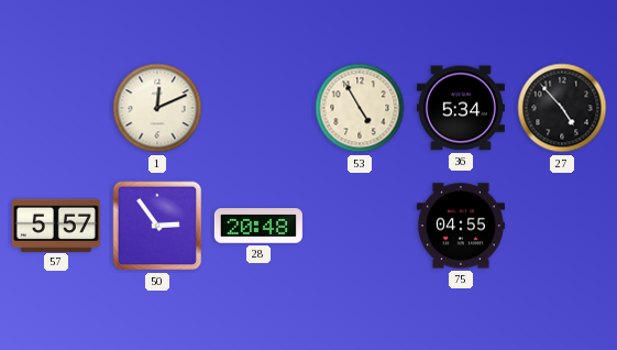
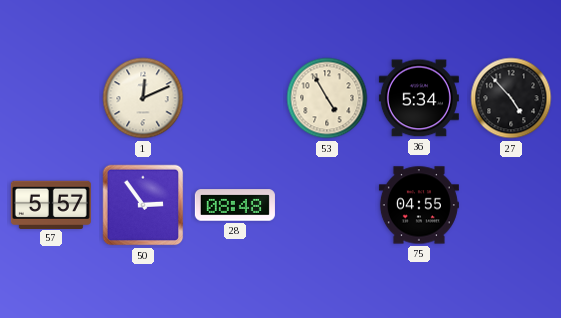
28: 20:48 -> 08:48 (235, 205)
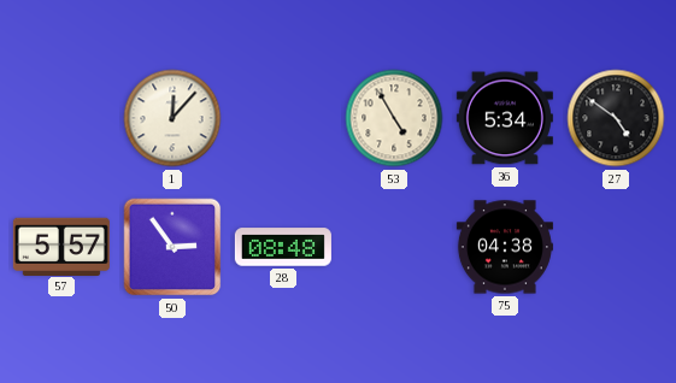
1: 12:11 -> 12:07 (172, 118)
27: 4:53 -> 4:51 (616, 118)
75: 04:55 -> 04:38 (505, 247)
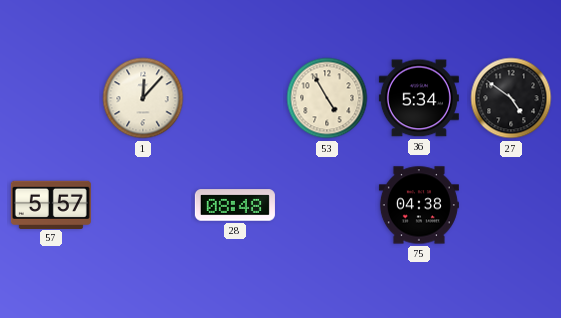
50: 2:54 -> none (172, 247)
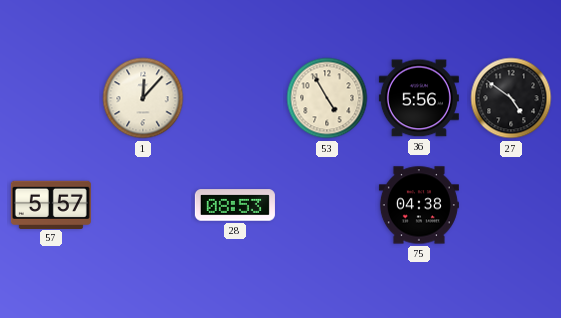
36: 5:34 -> 5:56 (419, 98)
28: 08:48 -> 08:53 (235, 205)
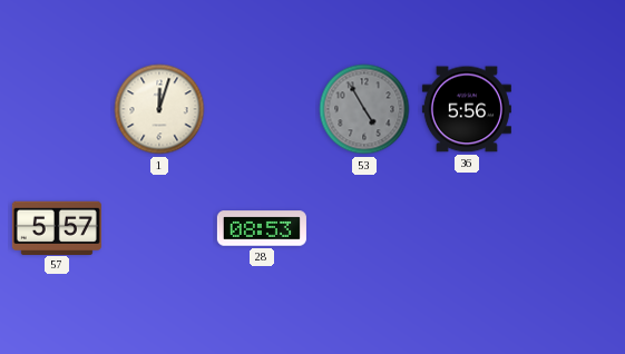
1: 12:07 -> 12:03 (159, 109)
53 dial: cream -> grey (364, 109)
27: 4:51 -> none (511, 98)
75: 04:38 -> none (419, 205)
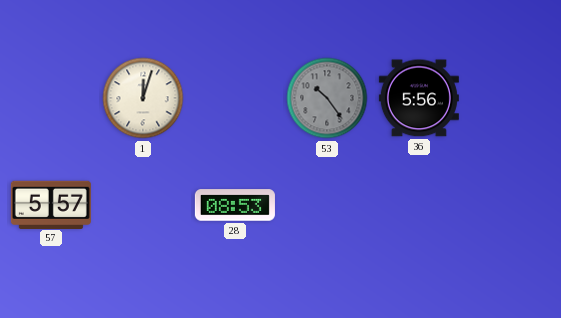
53: 4:55 -> 10:24 (327, 98)
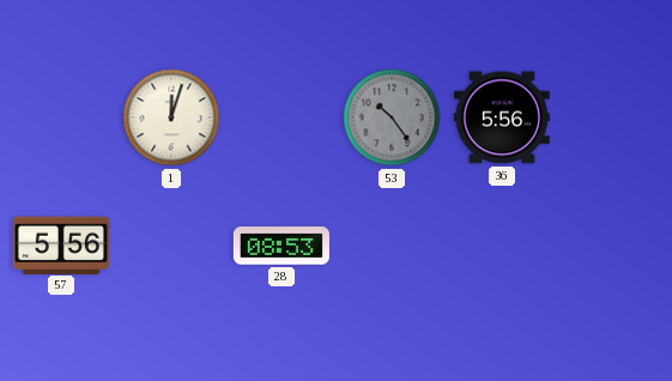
57: 5:57 -> 5:56 (61, 244)
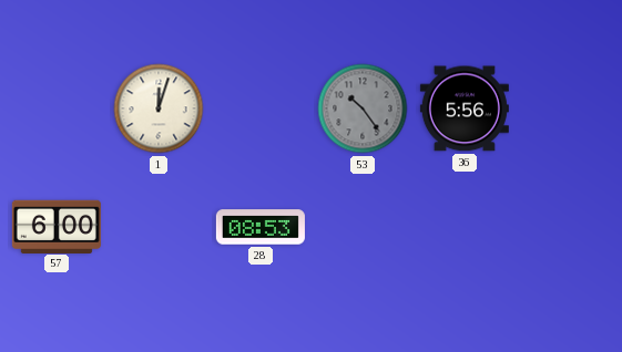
57: 5:56 -> 6:00 (57, 226)
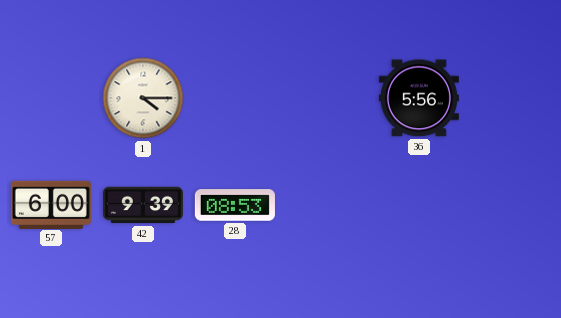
1: 12:03 -> 4:15 (143, 98)
53: 10:24 -> none (363, 108)
42: none -> 9:39 (143, 205)
